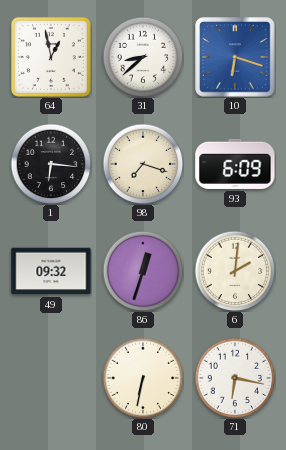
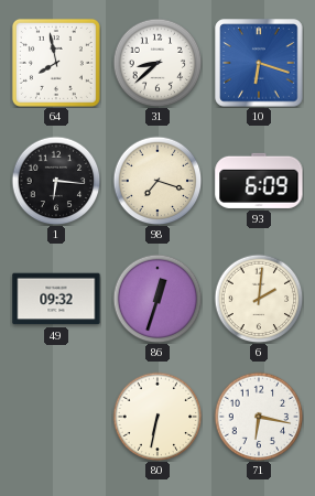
64: 12:58 -> 7:58 (56, 63)
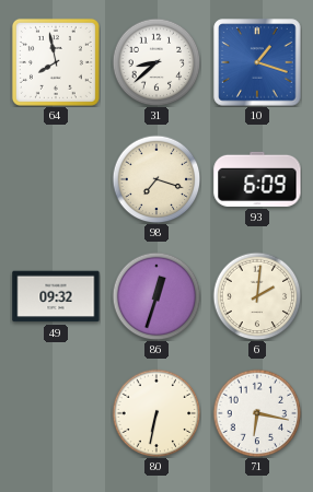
10: 6:18 -> 1:18 (257, 62)
1: 6:16 -> none (56, 181)
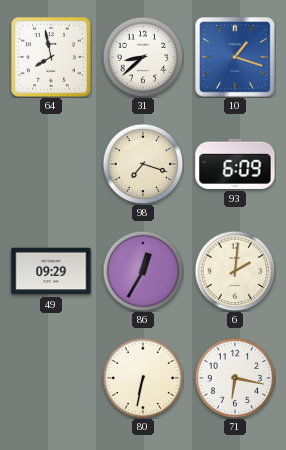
49: 09:32 -> 09:29 (51, 271)
86: 12:33 -> 12:35 (143, 271)
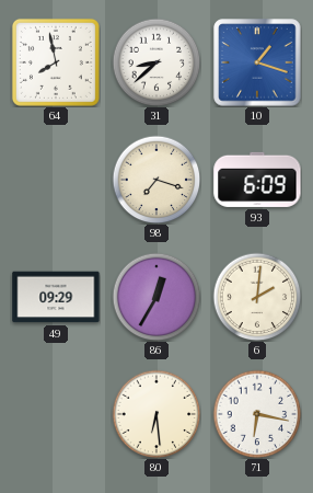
80: 6:32 -> 6:29 (156, 414)
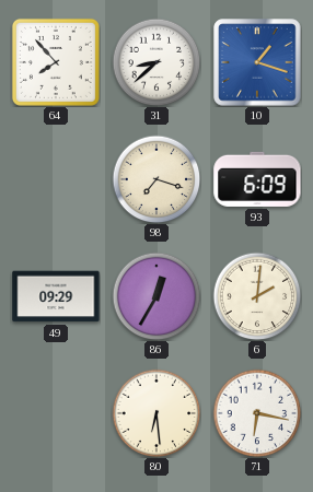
64: 7:58 -> 7:53 (56, 62)
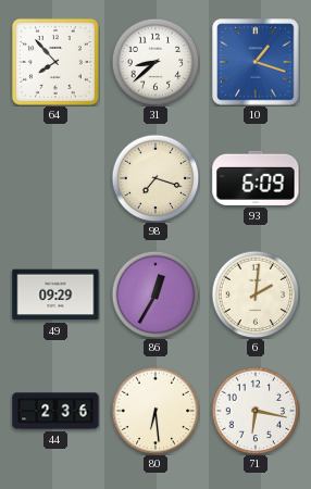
44: none -> 2:36 (55, 411)
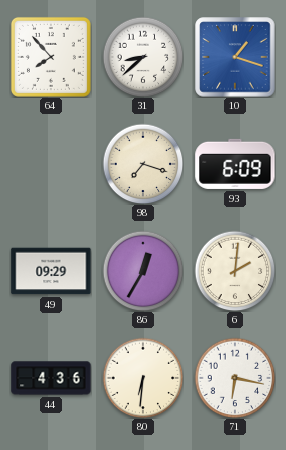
44: 2:36 -> 4:36 (51, 378)
80: 6:29 -> 6:31 (143, 378)
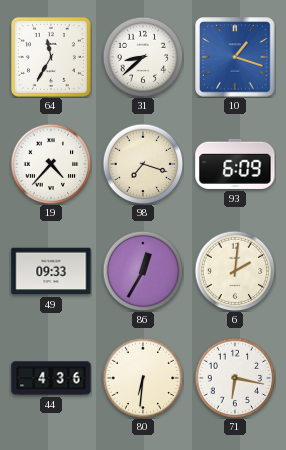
64: 7:53 -> 11:35 (51, 57)
19: none -> 4:37 (51, 164)
49: 09:29 -> 09:33 (51, 271)
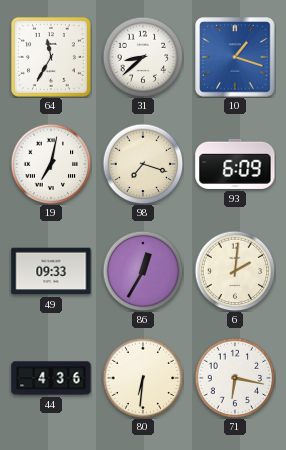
19: 4:37 -> 7:02 (51, 164)
